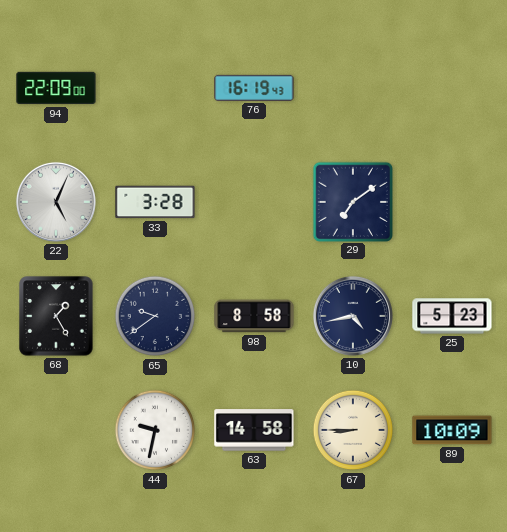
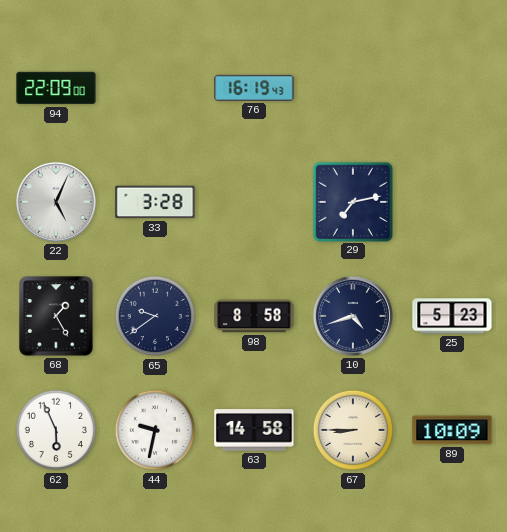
29: 7:09 -> 7:13 (352, 201)
10: 4:43 -> 4:42 (353, 316)
62: none -> 5:56 (56, 430)
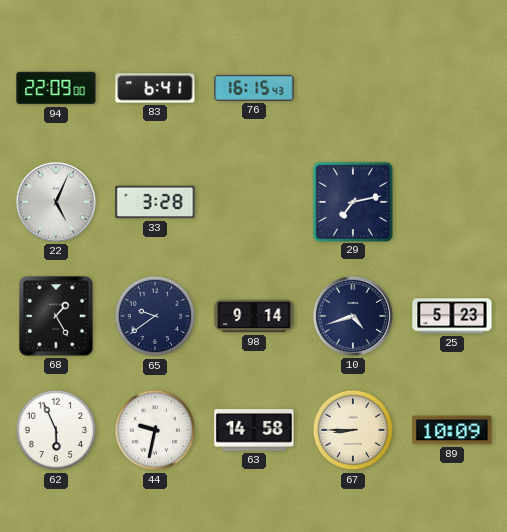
83: none -> 6:41 (155, 88)
76: 16:19 -> 16:15 (254, 88)
98: 8:58 -> 9:14 (254, 316)
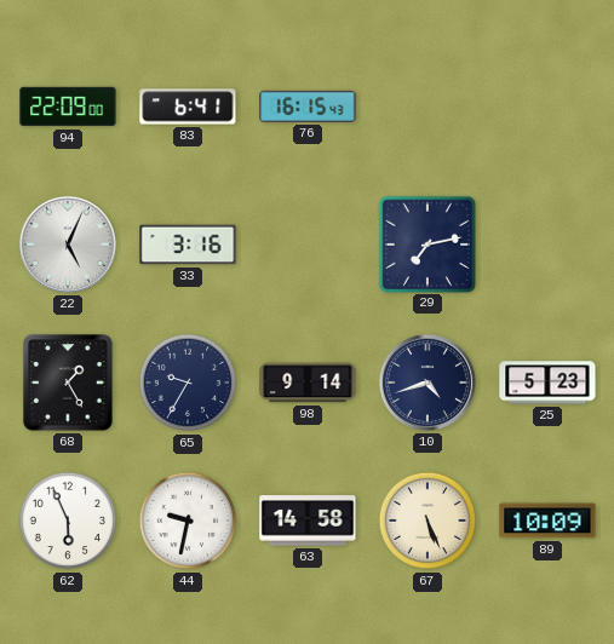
33: 3:28 -> 3:16 (188, 245)
65: 9:39 -> 9:35 (188, 383)
67: 8:45 -> 5:26 (427, 521)
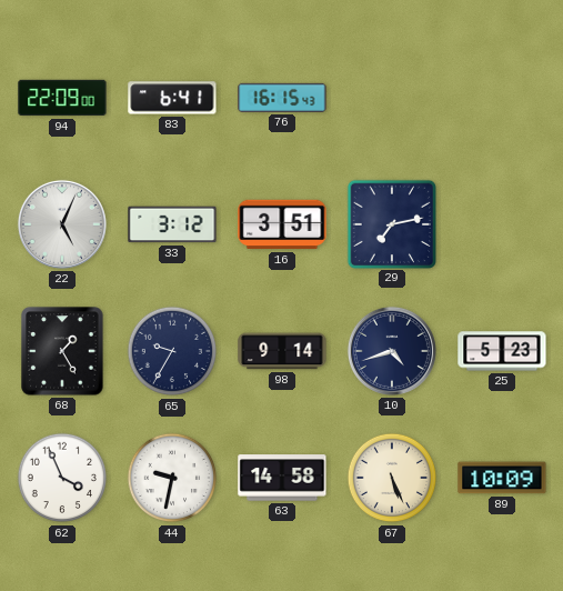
33: 3:16 -> 3:12 (172, 224)
16: none -> 3:51 (282, 224)
62: 5:56 -> 3:56 (62, 478)
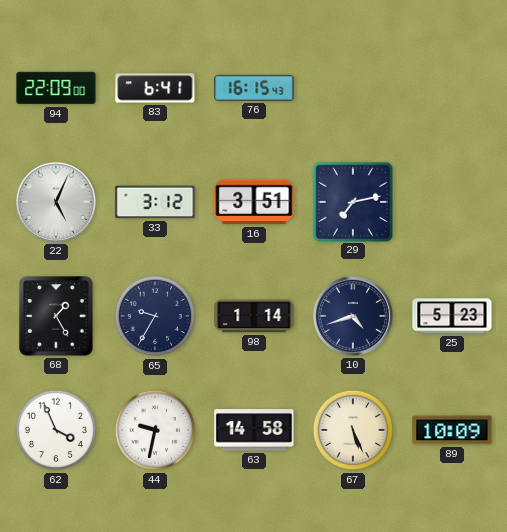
98: 9:14 -> 1:14 (254, 316)
